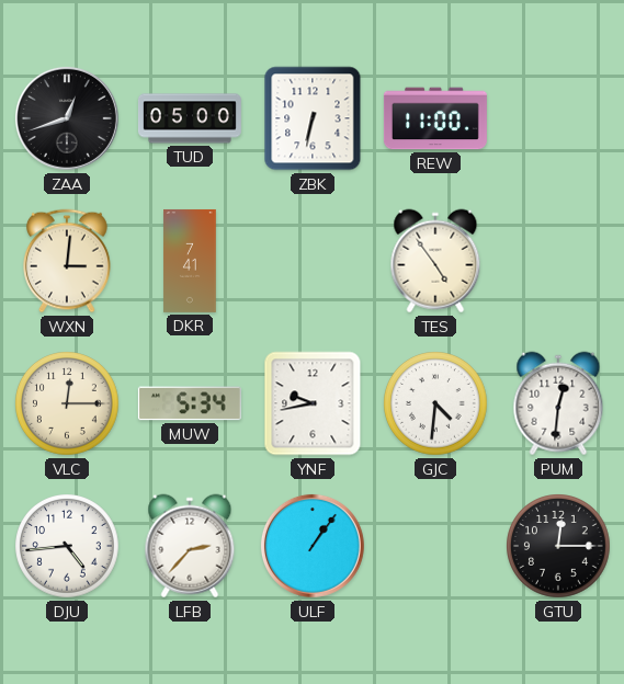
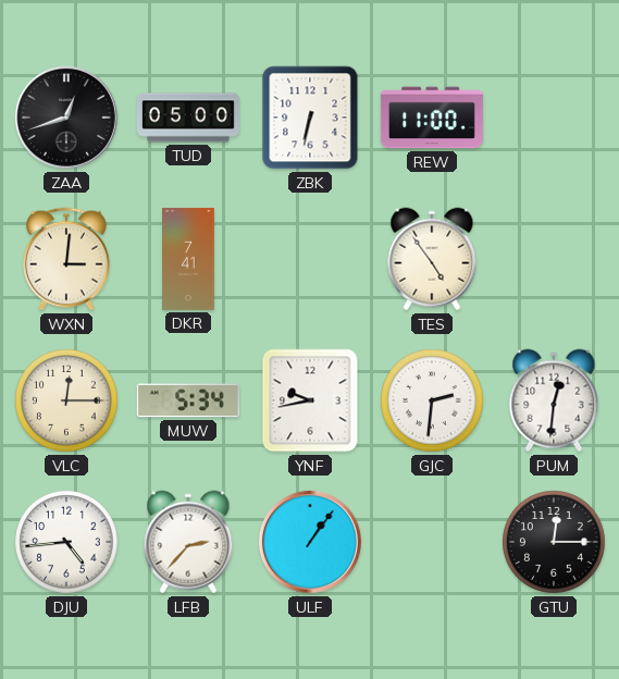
GJC: 4:31 -> 2:31 (433, 402)
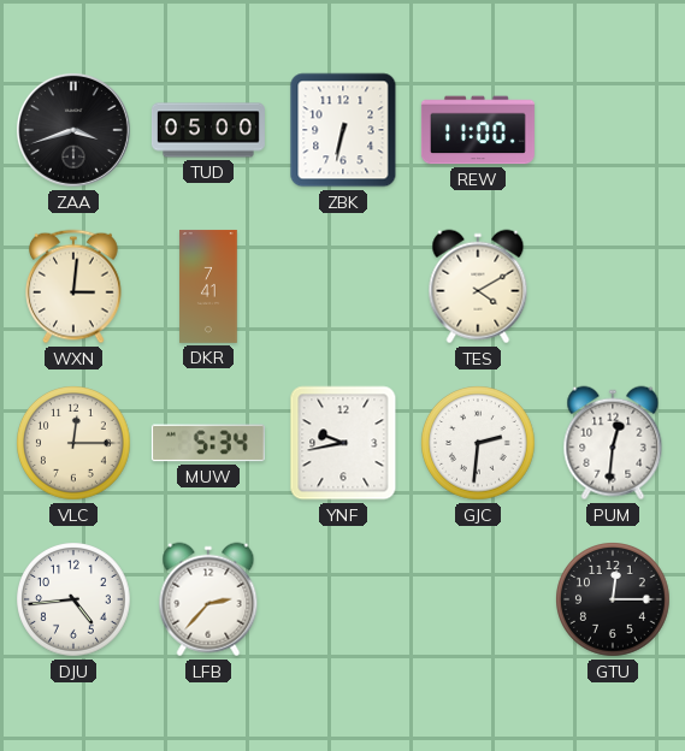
ZAA: 12:42 -> 3:42 (73, 130)
TES: 4:54 -> 4:10 (478, 286)
ULF: 1:06 -> none (310, 542)
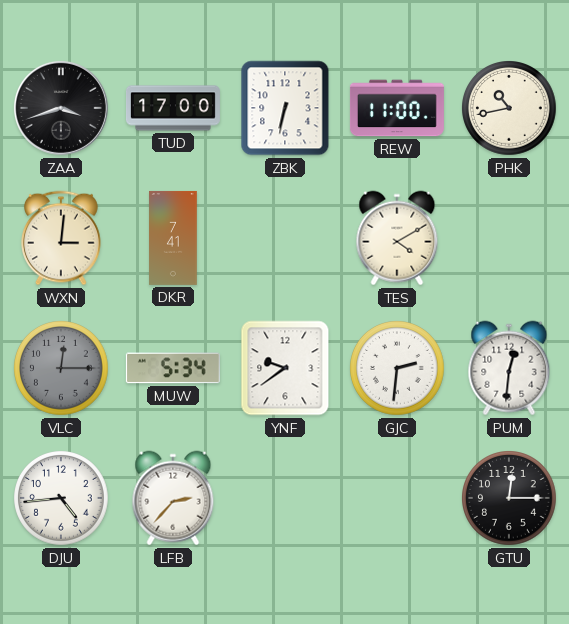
TUD: 05:00 -> 17:00 (173, 108)
PHK: none -> 10:43 (510, 109)
VLC dial: cream -> grey (62, 369)
YNF: 9:43 -> 9:39 (285, 368)
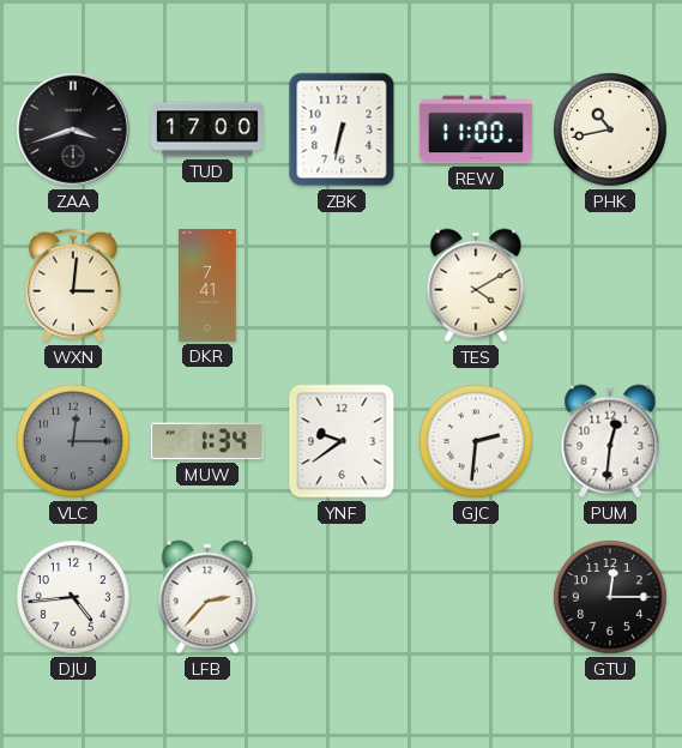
MUW: 5:34 -> 1:34 (207, 441)
